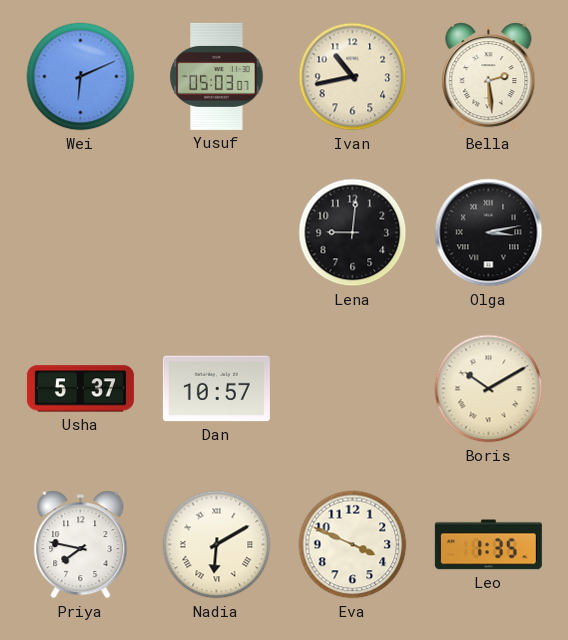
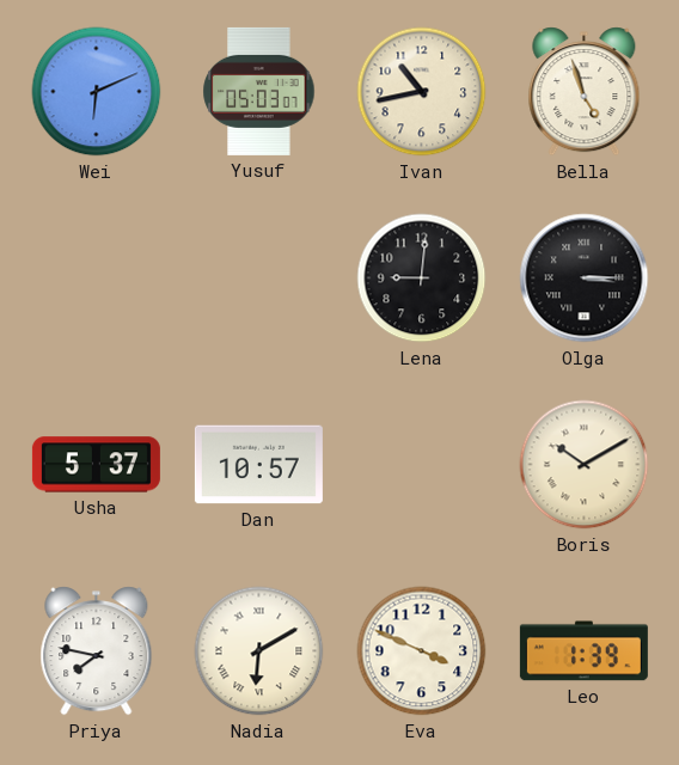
Bella: 2:29 -> 4:57 (585, 92)
Olga: 3:13 -> 3:15 (585, 279)
Leo: 1:35 -> 1:39 (583, 651)
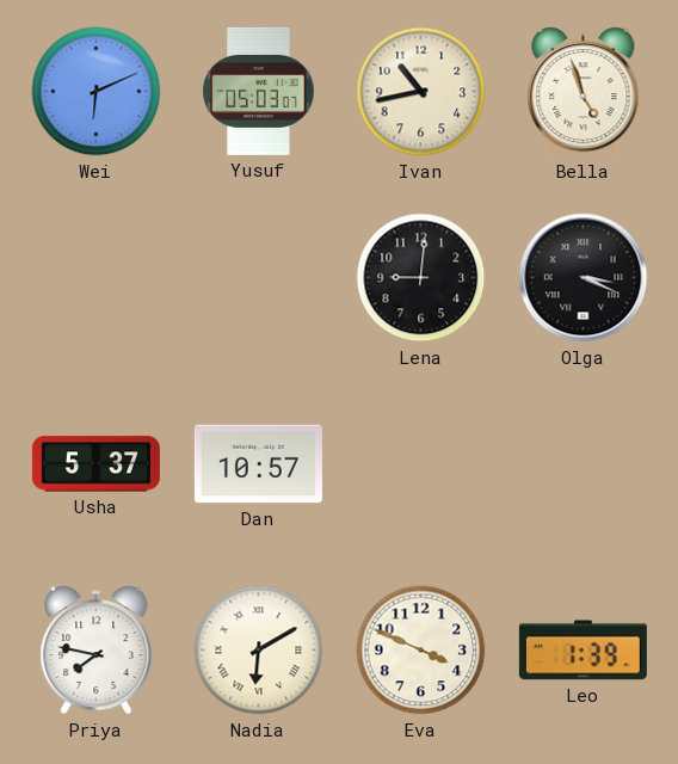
Olga: 3:15 -> 3:19 (584, 278)
Boris: 10:10 -> none (585, 465)
